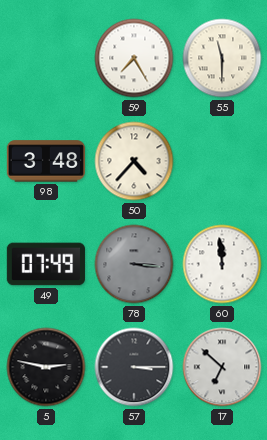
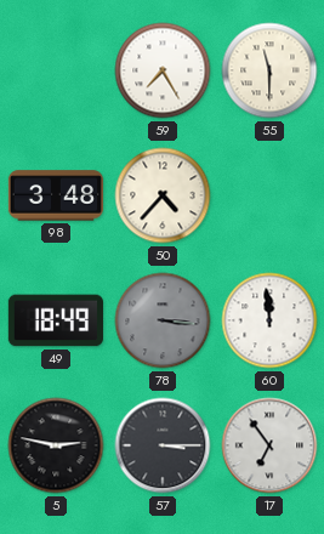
49: 07:49 -> 18:49 (56, 320)
17: 6:52 -> 6:54 (269, 445)
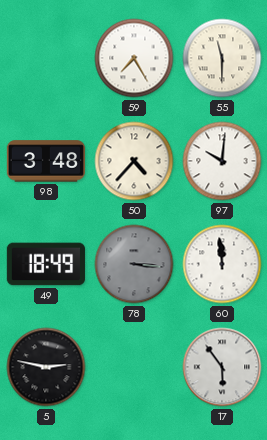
97: none -> 10:01 (222, 161)
57: 3:15 -> none (163, 445)
17: 6:54 -> 5:54 (222, 367)
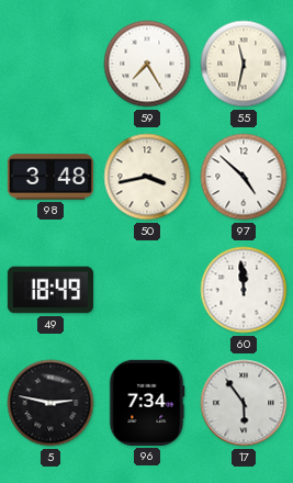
55: 11:30 -> 11:32 (244, 64)
50: 4:37 -> 3:43 (147, 177)
97: 10:01 -> 4:52 (244, 177)
78: 3:16 -> none (134, 264)
96: none -> 7:34 (147, 403)
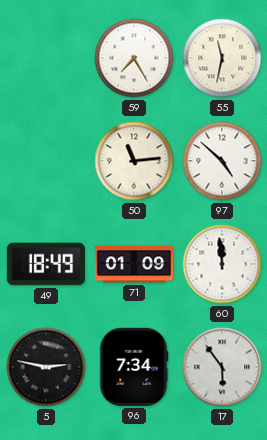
98: 3:48 -> none (49, 177)
50: 3:43 -> 11:14 (134, 161)
71: none -> 01:09 (133, 264)
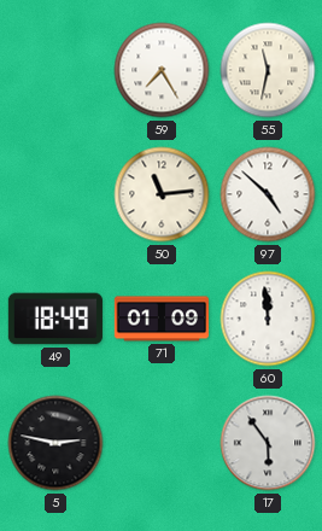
96: 7:34 -> none (134, 367)
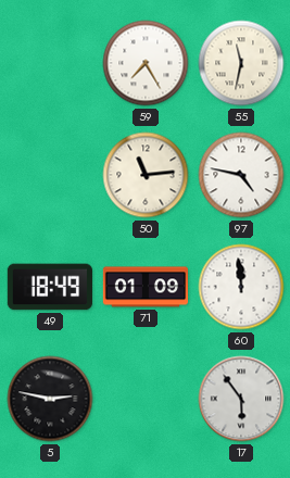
97: 4:52 -> 4:47 (241, 175)
